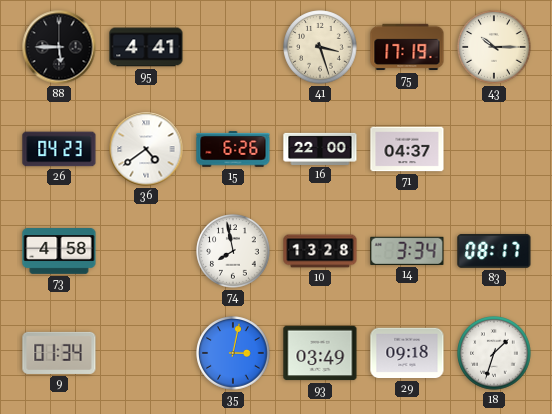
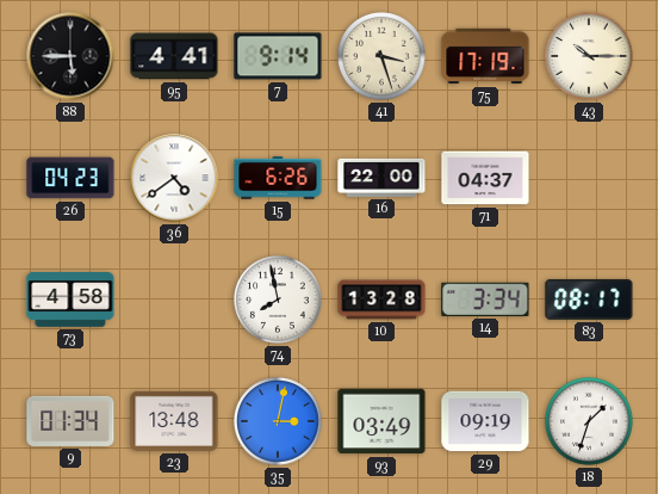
7: none -> 9:14 (278, 56)
23: none -> 13:48 (174, 421)
29: 09:18 -> 09:19 (485, 421)
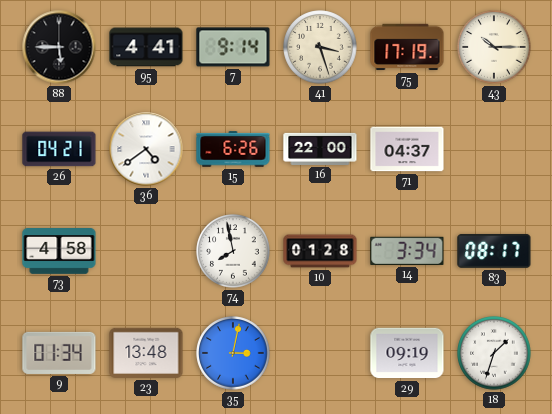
26: 04:23 -> 04:21 (59, 149)
10: 13:28 -> 01:28 (320, 251)
93: 03:49 -> none (381, 421)
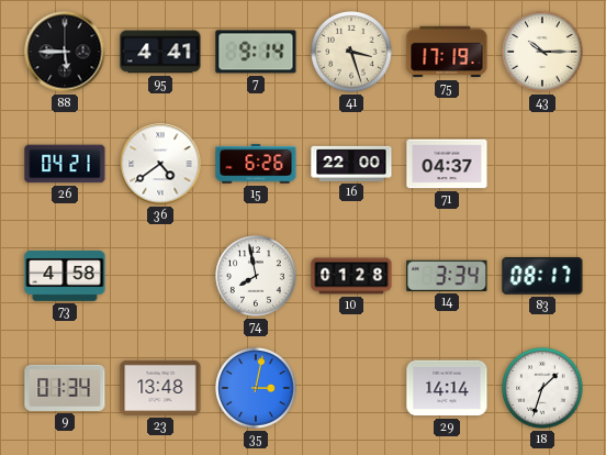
29: 09:19 -> 14:14 (447, 388)
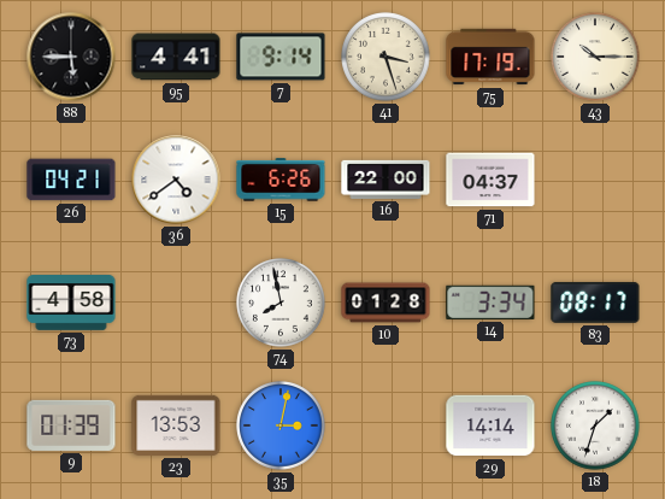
9: 01:34 -> 01:39 (71, 425)
23: 13:48 -> 13:53 (176, 425)
